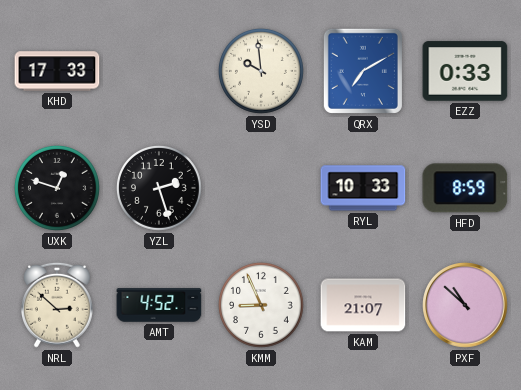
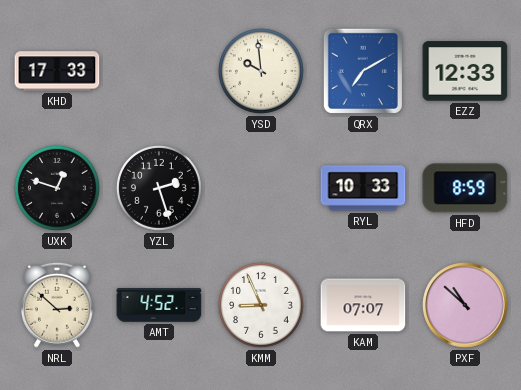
EZZ: 0:33 -> 12:33 (465, 71)
KAM: 21:07 -> 07:07 (363, 305)
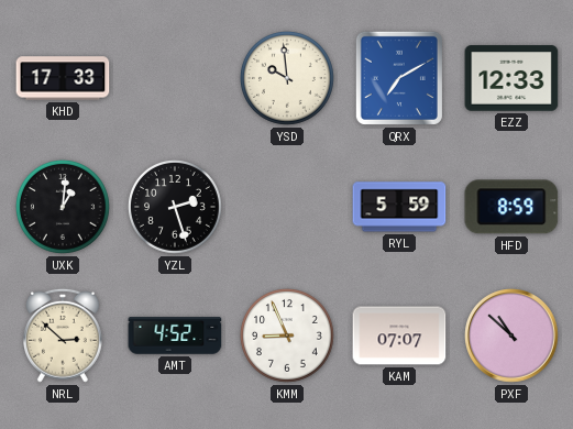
UXK: 12:48 -> 1:01 (63, 207)
RYL: 10:33 -> 5:59 (399, 207)
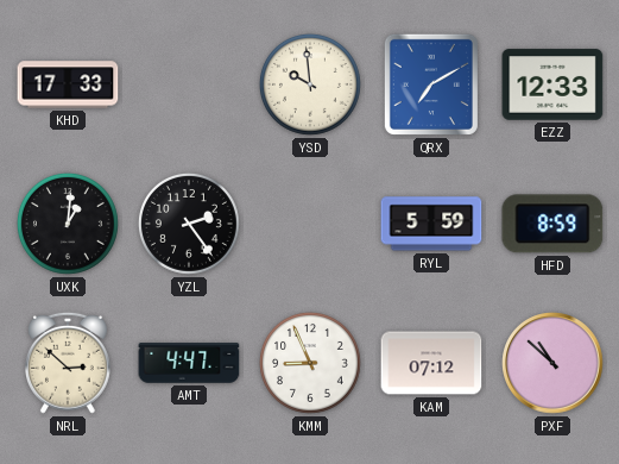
YZL: 2:27 -> 2:24 (189, 224)
AMT: 4:52 -> 4:47 (189, 363)
KAM: 07:07 -> 07:12 (431, 363)
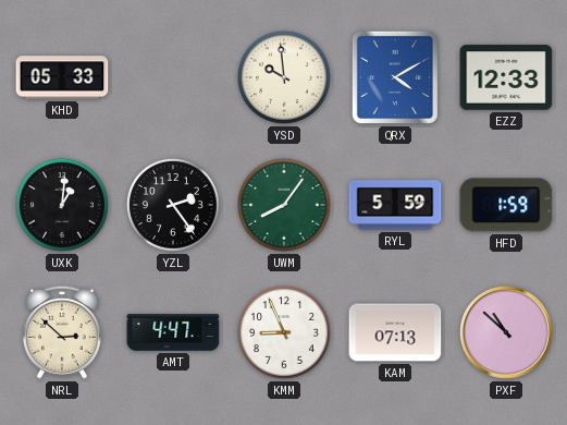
KHD: 17:33 -> 05:33 (62, 77)
QRX: 7:10 -> 4:10 (395, 77)
UWM: none -> 8:06 (284, 205)
HFD: 8:59 -> 1:59 (506, 205)
KAM: 07:12 -> 07:13 (395, 332)
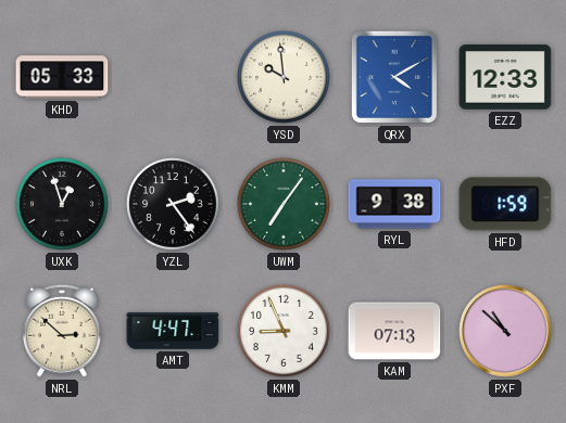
UXK: 1:01 -> 12:57 (62, 204)
UWM: 8:06 -> 7:06 (284, 204)
RYL: 5:59 -> 9:38 (394, 204)
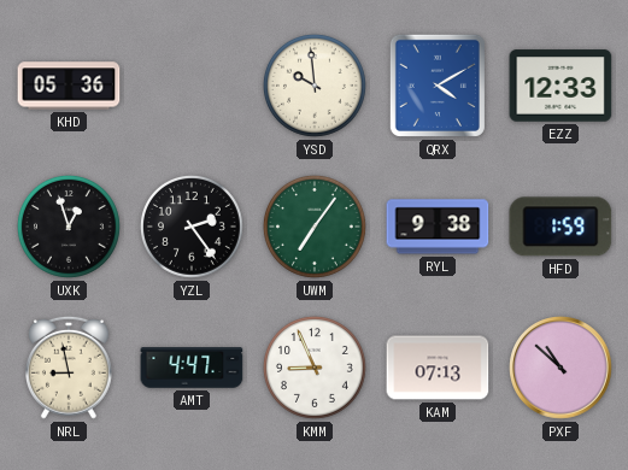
KHD: 05:33 -> 05:36 (69, 86)
NRL: 2:52 -> 8:58 (70, 368)
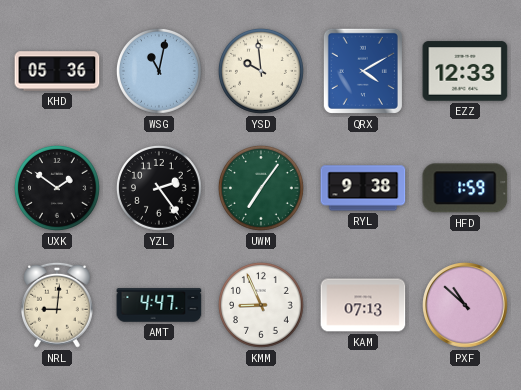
WSG: none -> 11:02 (159, 71)
UXK: 12:57 -> 1:51 (57, 188)
NRL: 8:58 -> 9:01 (58, 305)
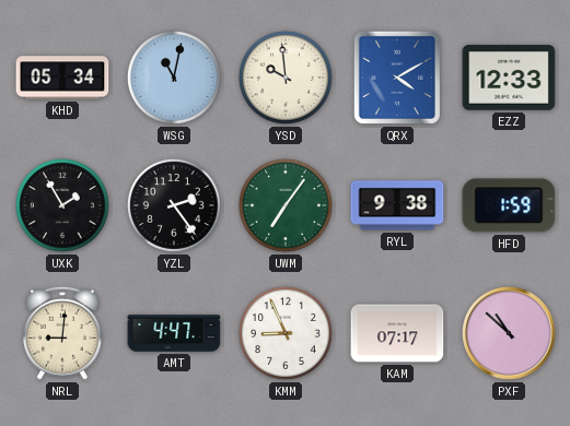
KHD: 05:36 -> 05:34 (62, 78)
UXK: 1:51 -> 1:55 (62, 205)
KAM: 07:13 -> 07:17 (397, 333)
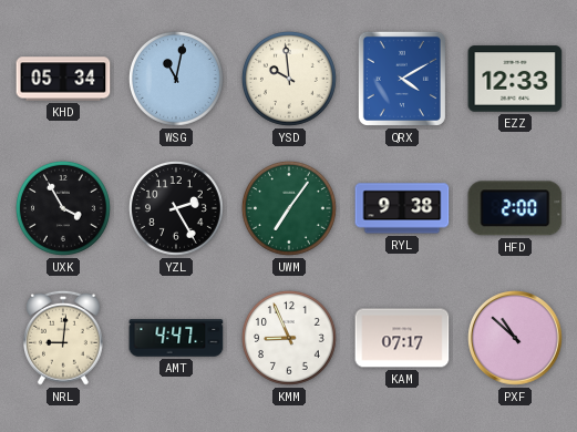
UXK: 1:55 -> 3:55 (63, 208)
YZL: 2:24 -> 2:25 (176, 208)
HFD: 1:59 -> 2:00 (515, 208)
